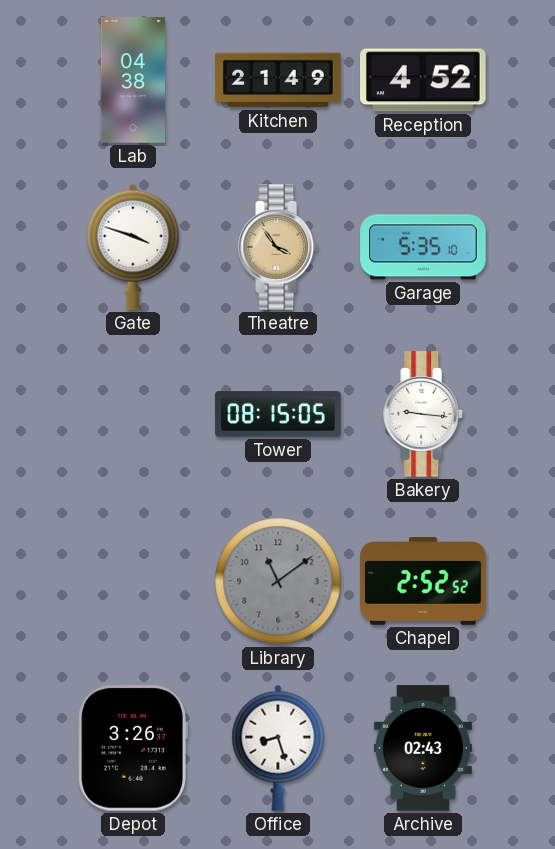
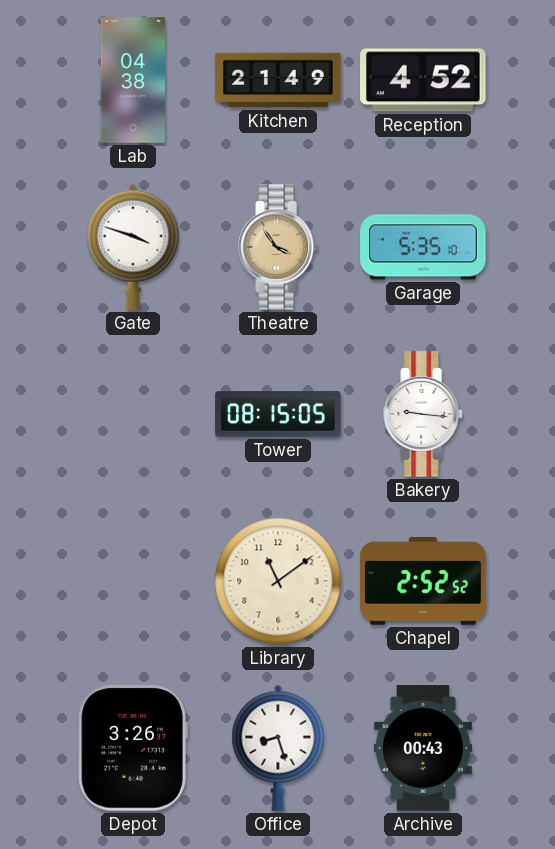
Library dial: grey -> cream (278, 581)
Archive: 02:43 -> 00:43 (423, 748)
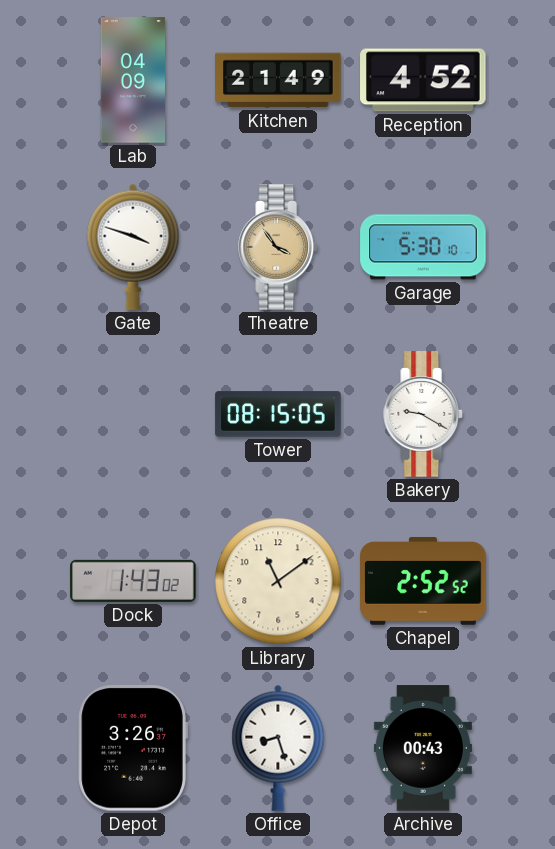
Lab: 04:38 -> 04:09 (132, 80)
Garage: 5:35 -> 5:30 (423, 247)
Bakery: 9:16 -> 9:20 (424, 414)
Dock: none -> 1:43 (133, 581)
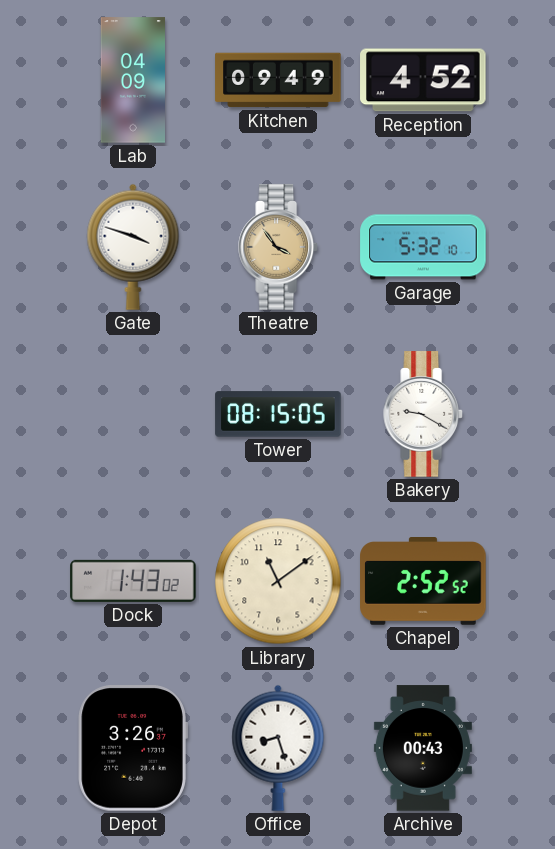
Kitchen: 21:49 -> 09:49 (278, 80)
Garage: 5:30 -> 5:32 (423, 247)
